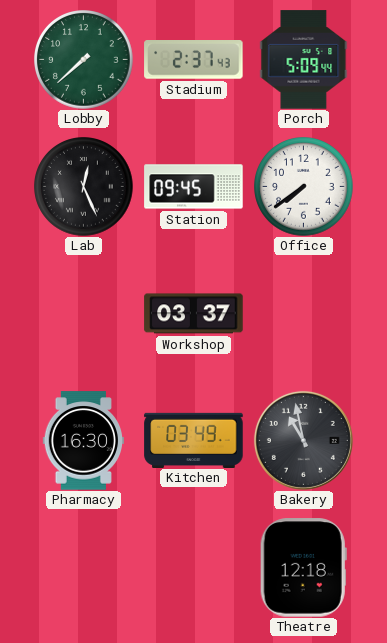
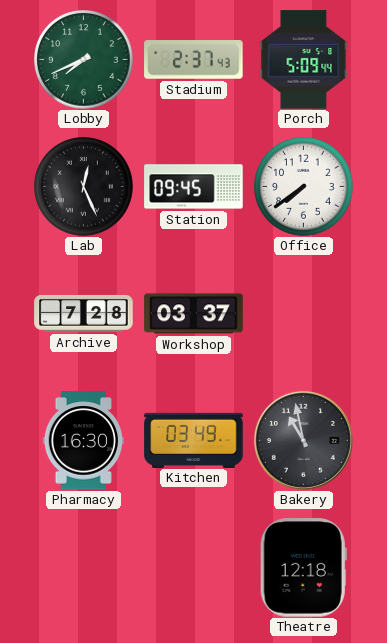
Lobby: 7:38 -> 7:41 (84, 60)
Archive: none -> 7:28 (84, 314)
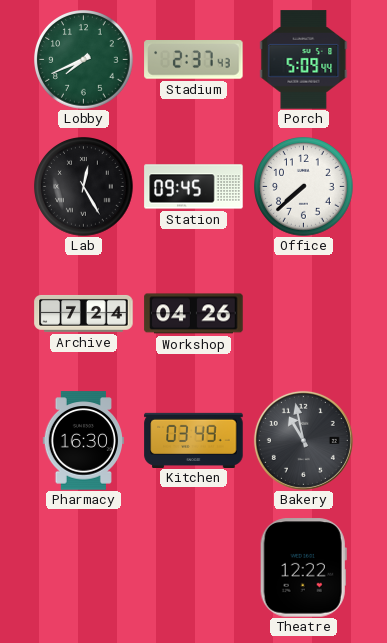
Lab: 12:26 -> 12:25 (84, 187)
Office: 7:39 -> 7:38 (304, 187)
Archive: 7:28 -> 7:24 (84, 314)
Workshop: 03:37 -> 04:26 (194, 314)
Theatre: 12:18 -> 12:22 (303, 568)
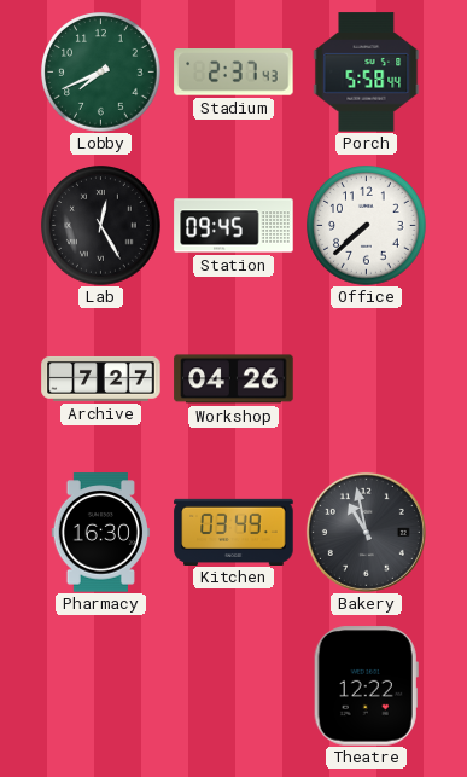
Porch: 5:09 -> 5:58 (367, 73)
Archive: 7:24 -> 7:27 (101, 379)
